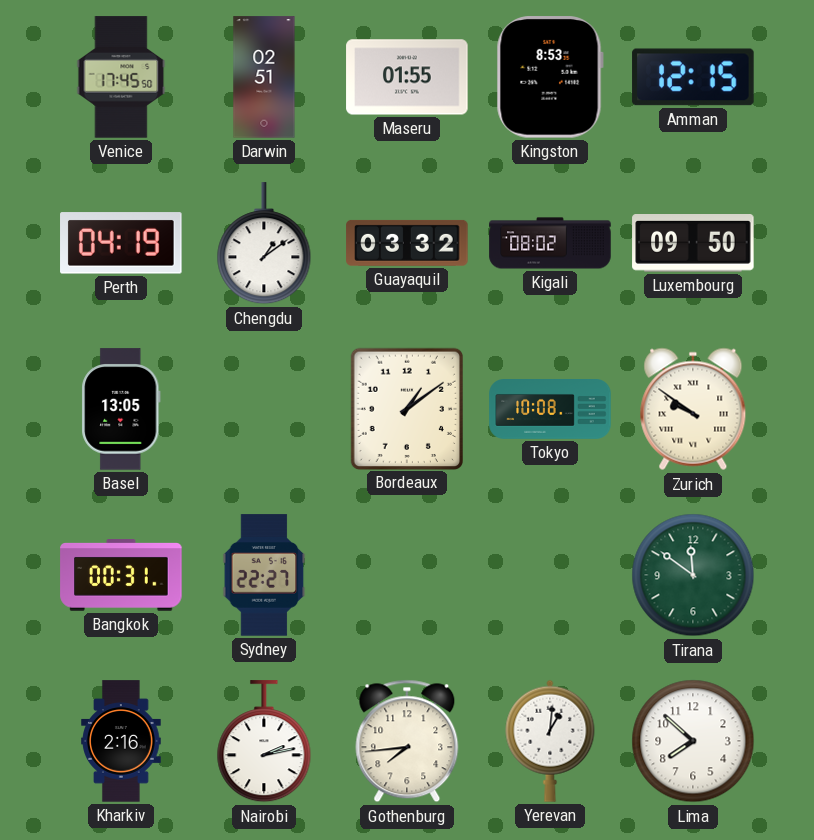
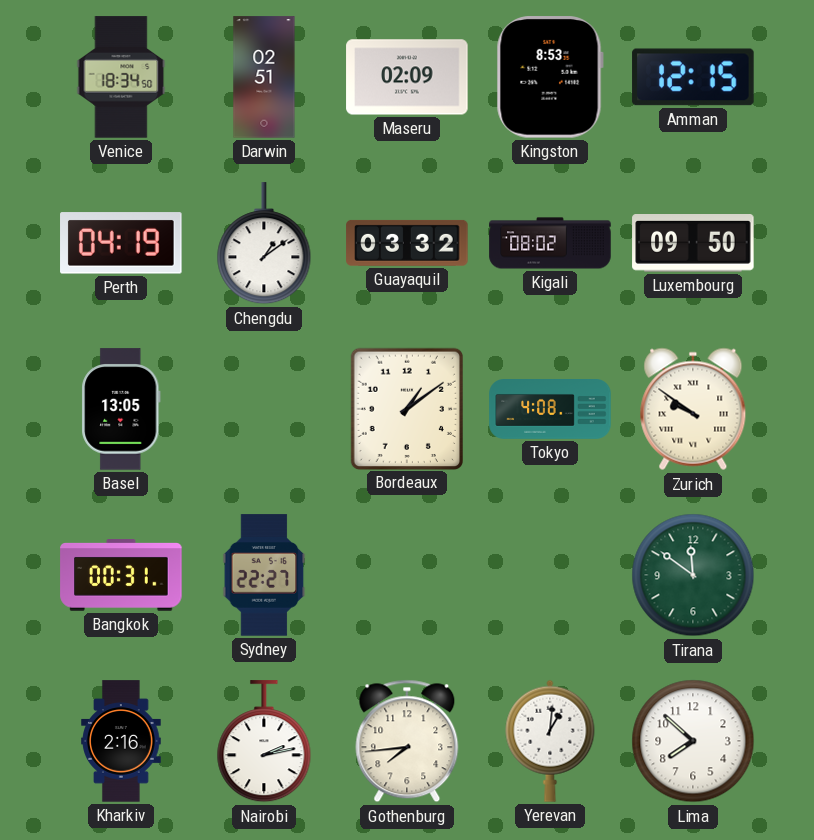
Venice: 17:45 -> 18:34 (121, 77)
Maseru: 01:55 -> 02:09 (407, 77)
Tokyo: 10:08 -> 4:08 (550, 410)
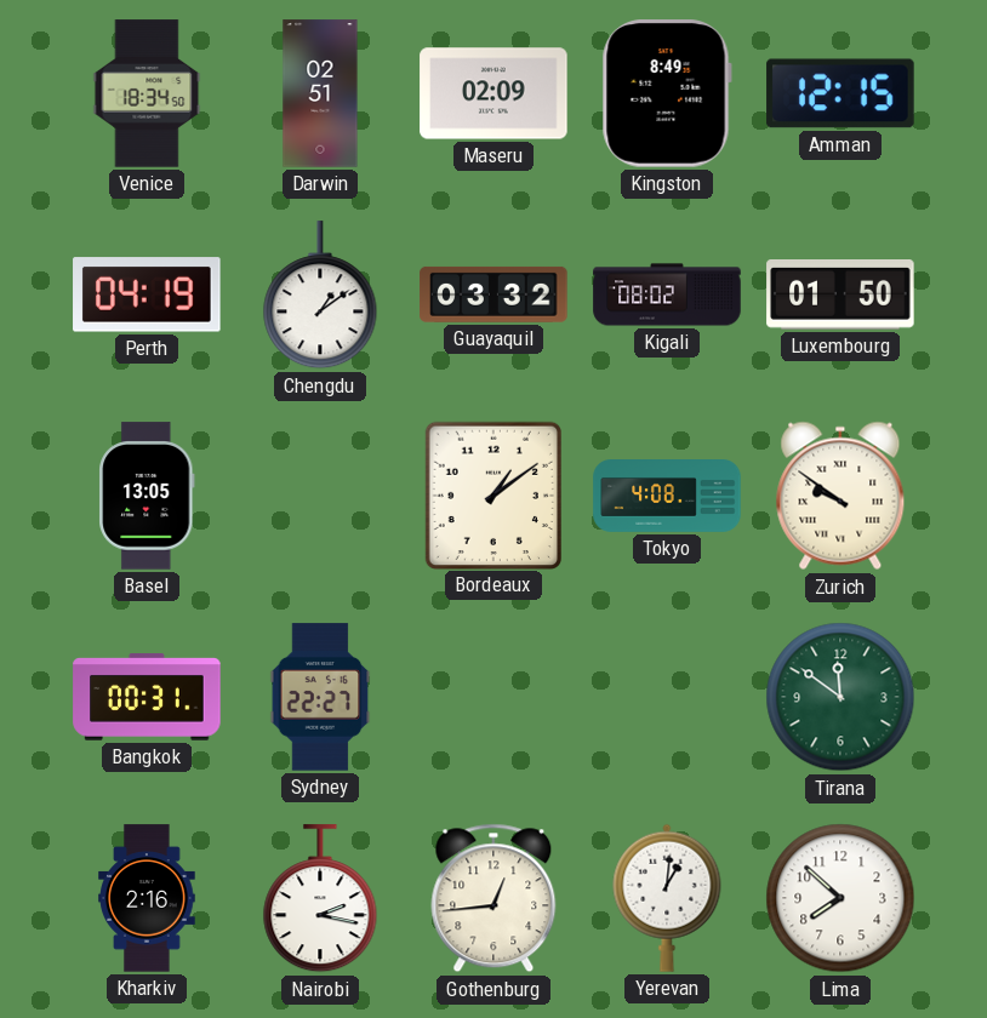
Kingston: 8:53 -> 8:49 (667, 93)
Luxembourg: 09:50 -> 01:50 (840, 296)
Nairobi: 2:13 -> 2:17 (320, 899)
Gothenburg: 7:44 -> 12:44 (493, 898)
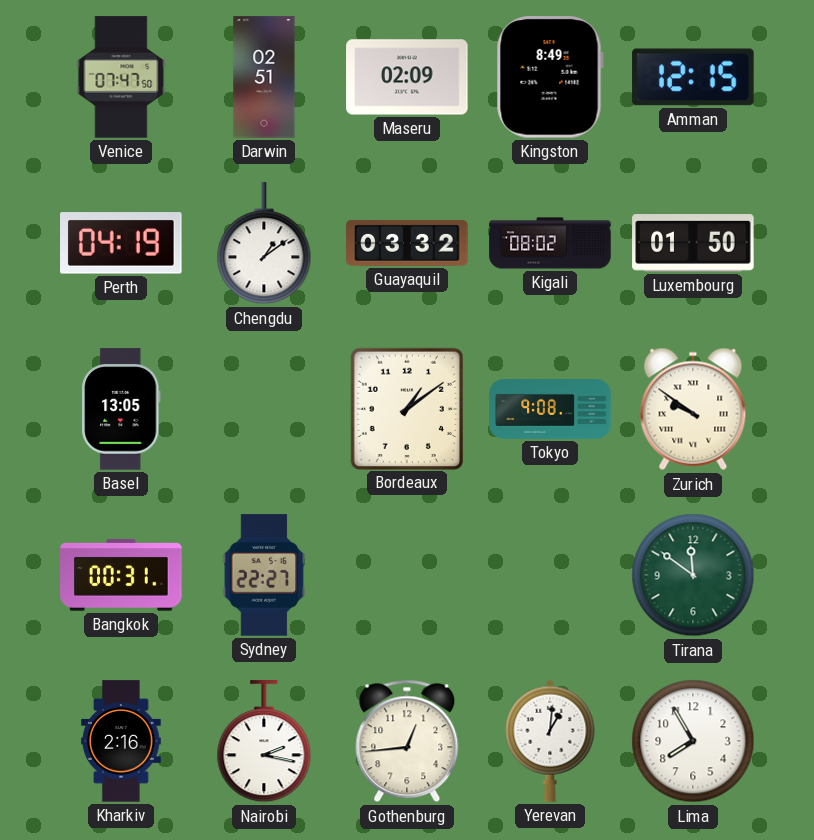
Venice: 18:34 -> 07:47 (121, 77)
Tokyo: 4:08 -> 9:08 (550, 410)
Lima: 7:52 -> 7:55 (693, 741)
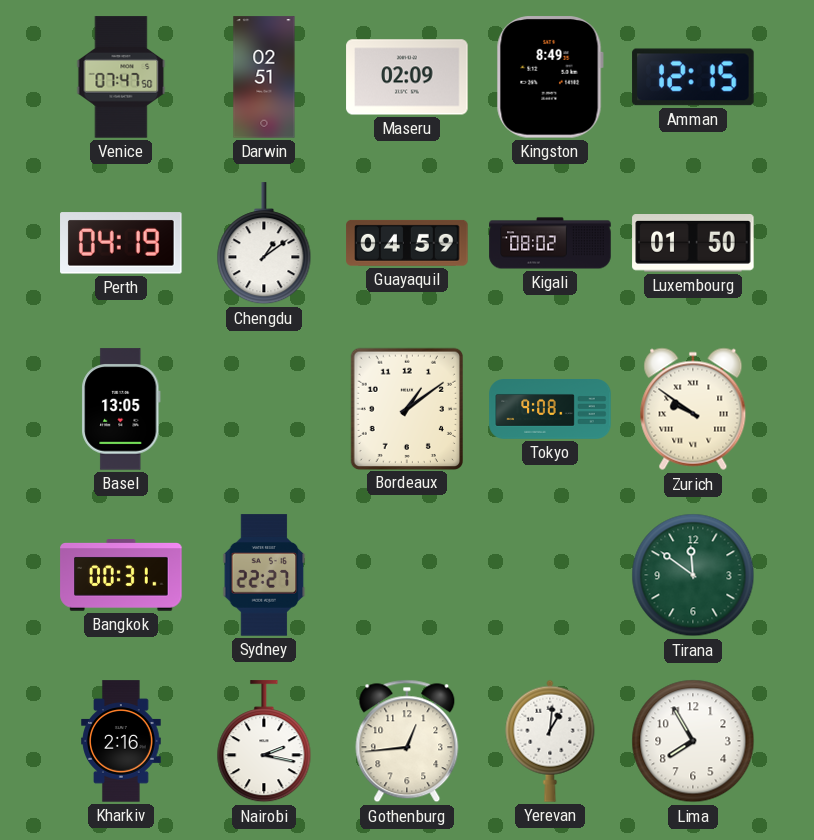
Guayaquil: 03:32 -> 04:59 (407, 243)
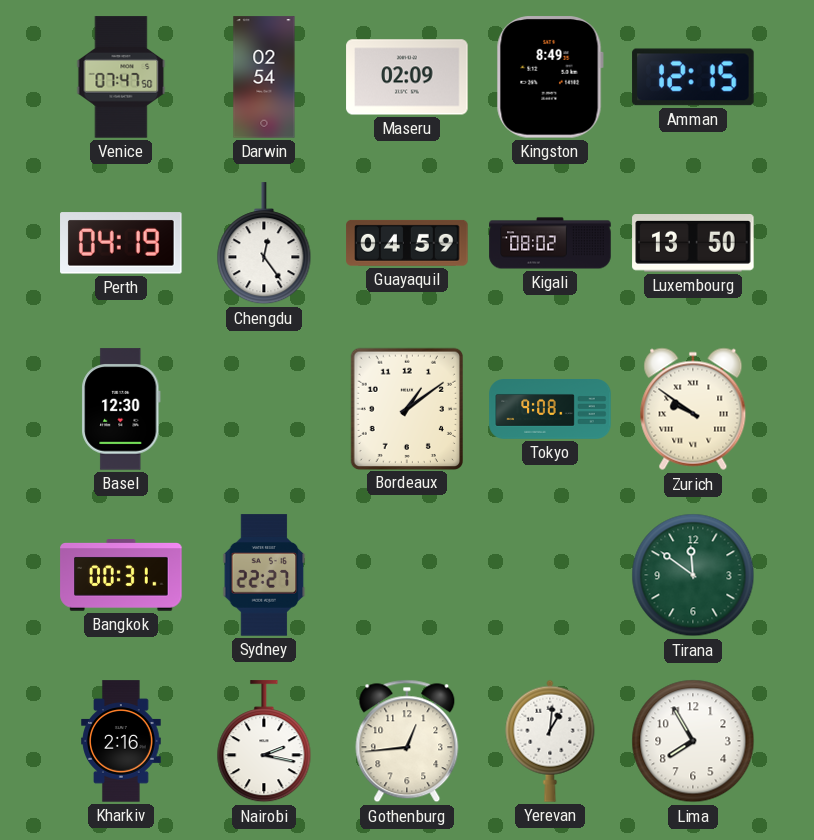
Darwin: 02:51 -> 02:54 (264, 77)
Chengdu: 1:09 -> 12:24 (264, 244)
Luxembourg: 01:50 -> 13:50 (693, 244)
Basel: 13:05 -> 12:30 (121, 409)
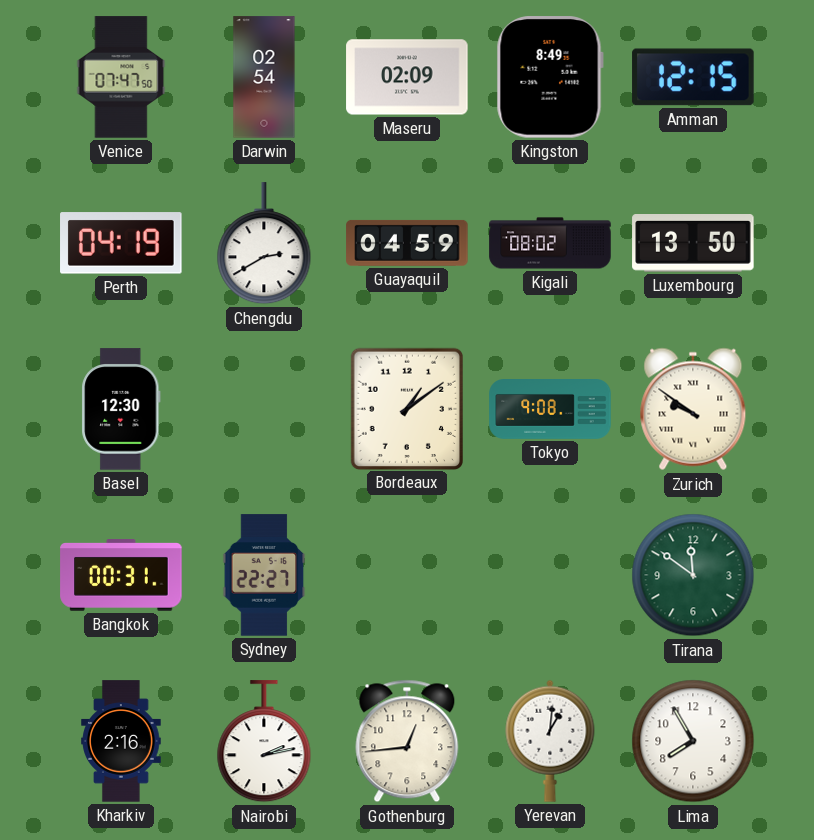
Chengdu: 12:24 -> 2:40 (264, 244)
Nairobi: 2:17 -> 2:13 (264, 742)
